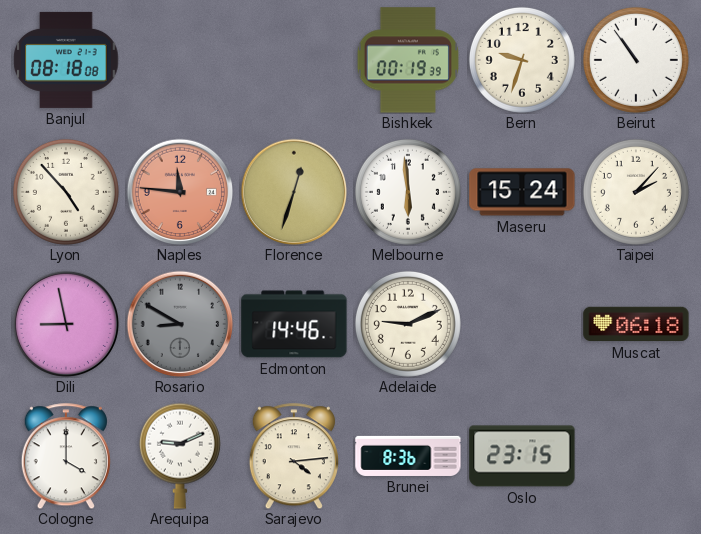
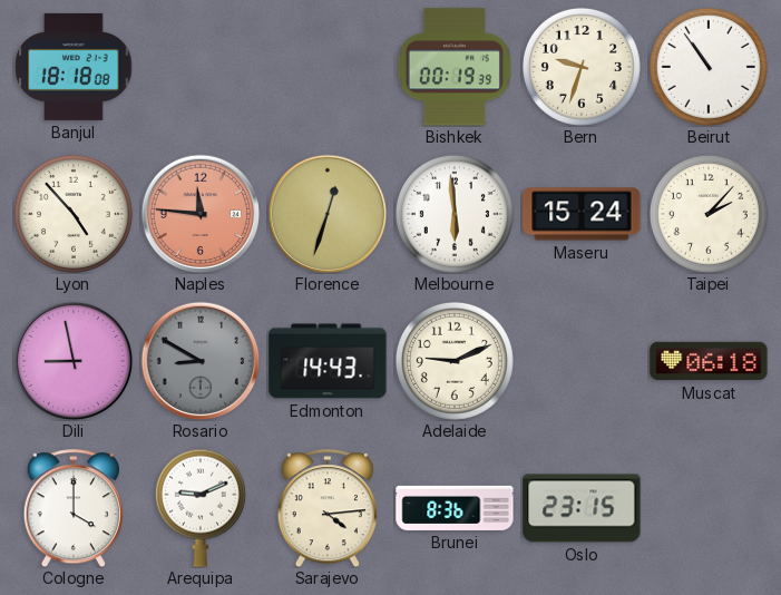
Banjul: 08:18 -> 18:18 (74, 67)
Edmonton: 14:46 -> 14:43 (328, 361)
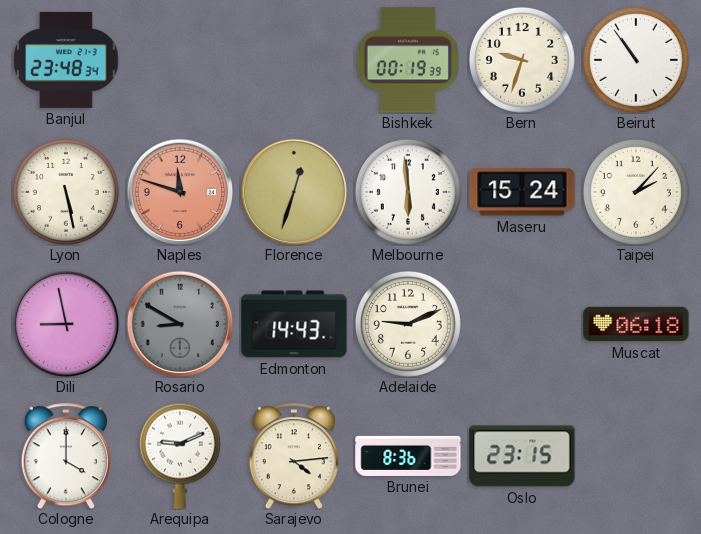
Banjul: 18:18 -> 23:48 (66, 60)
Lyon: 4:53 -> 5:28 (66, 192)
Naples: 11:46 -> 11:48 (180, 192)
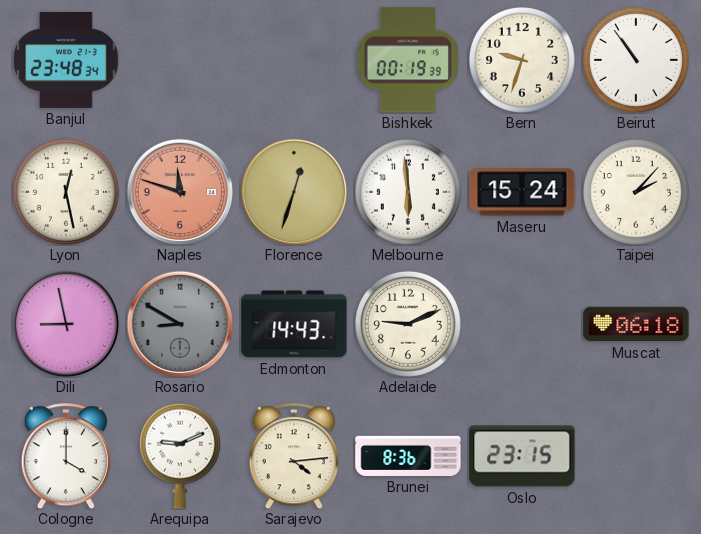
Lyon: 5:28 -> 12:28 (66, 192)
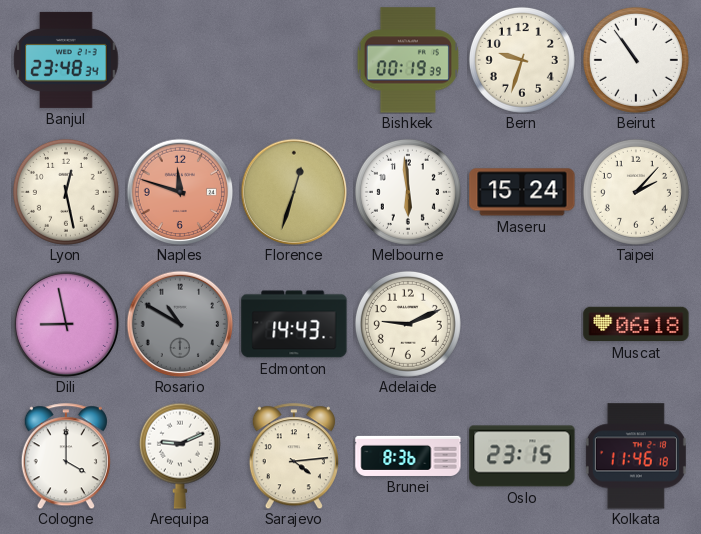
Rosario: 8:50 -> 10:50 (180, 324)
Kolkata: none -> 11:46 (636, 456)
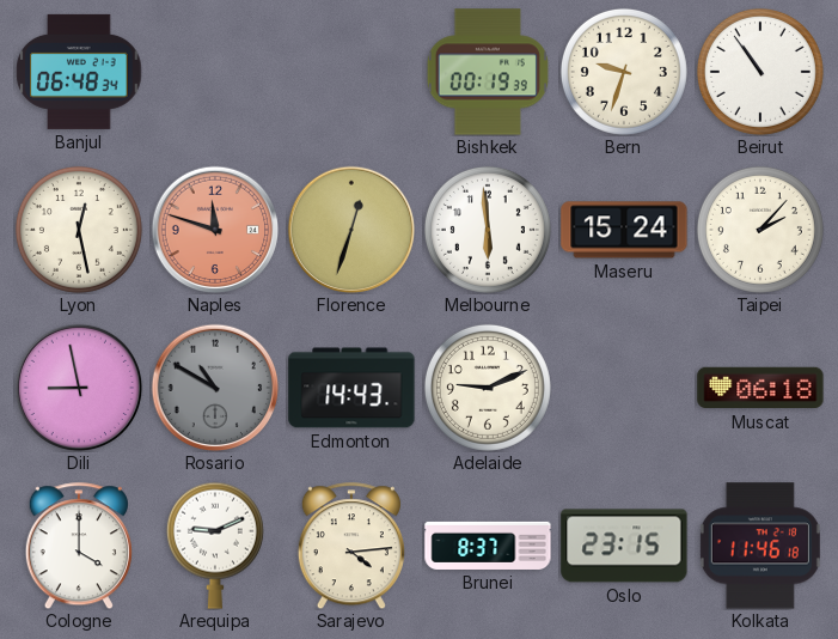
Banjul: 23:48 -> 06:48 (79, 72)
Brunei: 8:36 -> 8:37 (488, 546)
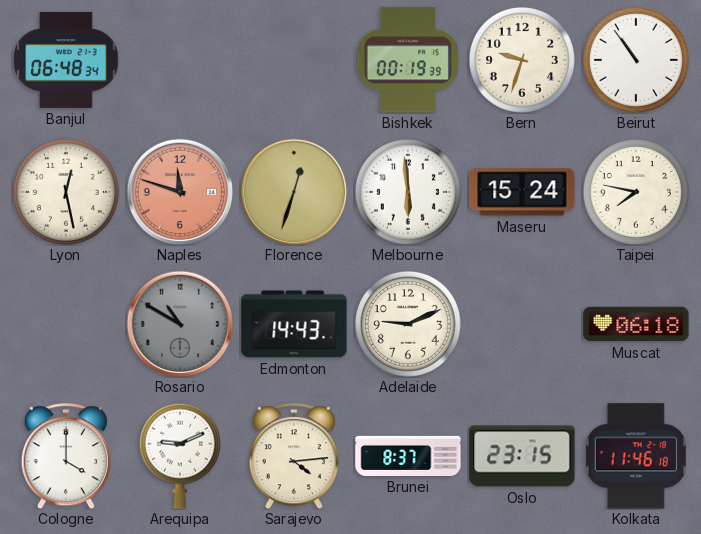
Taipei: 2:07 -> 7:47 (636, 192)
Dili: 8:58 -> none (79, 388)
